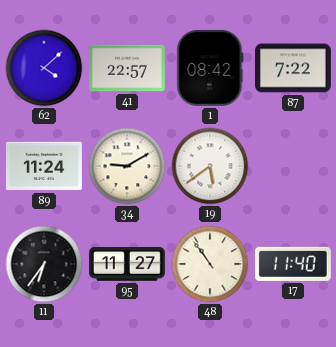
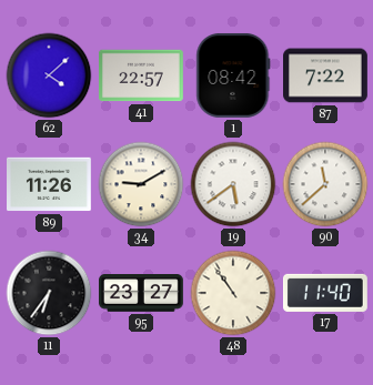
89: 11:24 -> 11:26 (50, 184)
90: none -> 11:38 (325, 184)
95: 11:27 -> 23:27 (142, 294)
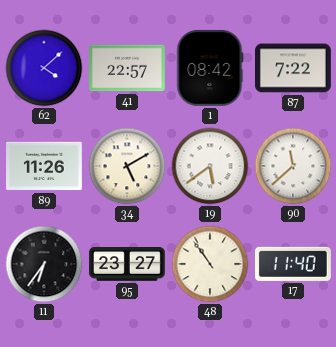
34: 9:10 -> 5:10 (127, 166)
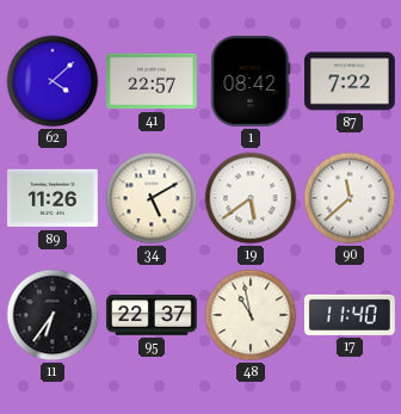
95: 23:27 -> 22:37 (153, 316)
48: 10:54 -> 10:58 (251, 315)
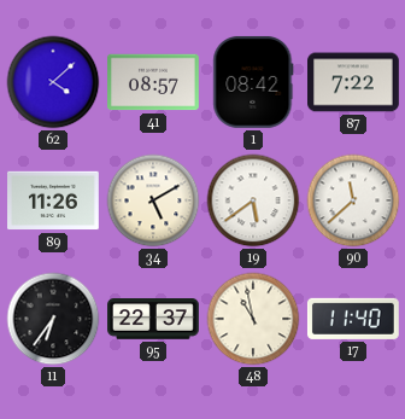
41: 22:57 -> 08:57 (154, 82)
